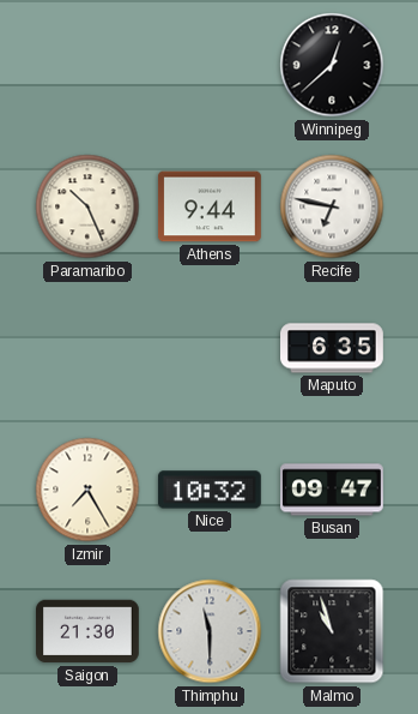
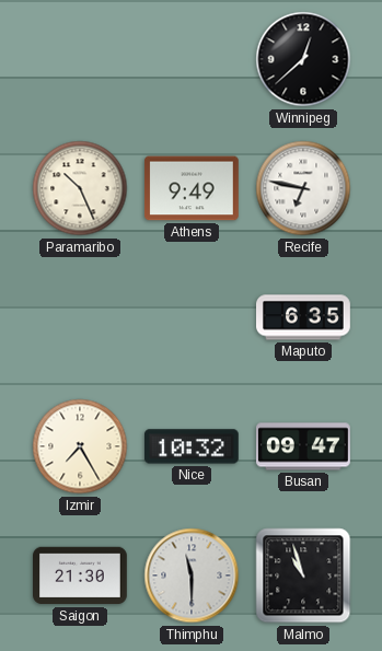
Athens: 9:44 -> 9:49 (192, 188)
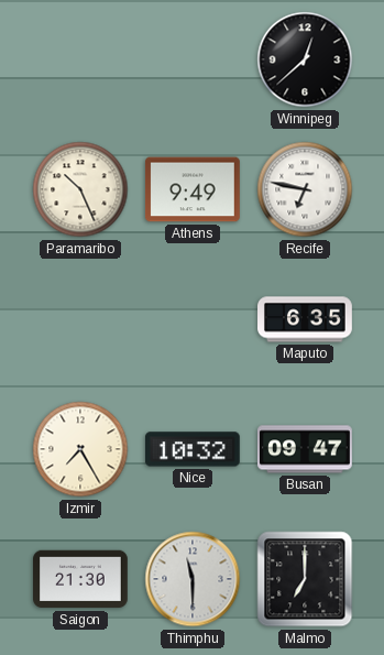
Malmo: 10:57 -> 7:00 (305, 579)
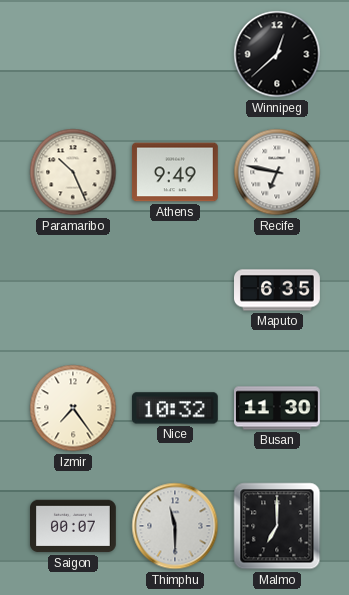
Izmir: 7:25 -> 7:24 (73, 408)
Busan: 09:47 -> 11:30 (278, 408)
Saigon: 21:30 -> 00:07 (74, 526)
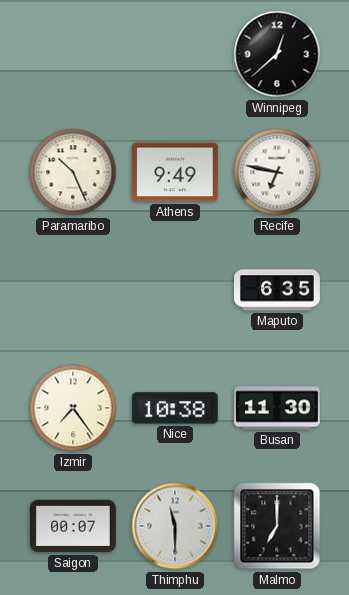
Nice: 10:32 -> 10:38 (175, 408)
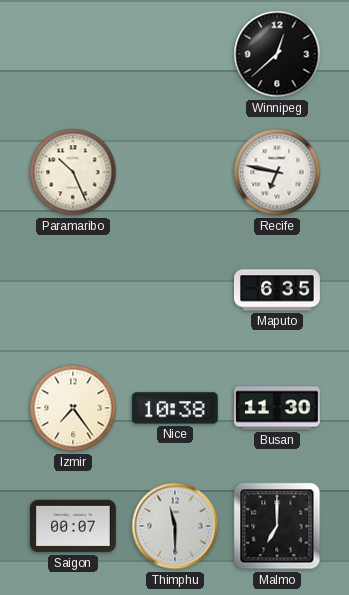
Athens: 9:49 -> none (175, 172)
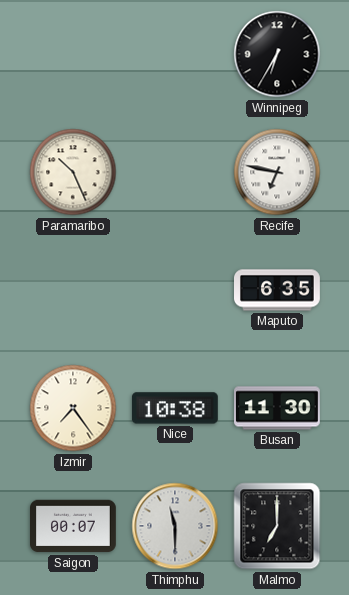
Winnipeg: 12:38 -> 6:35 (277, 54)
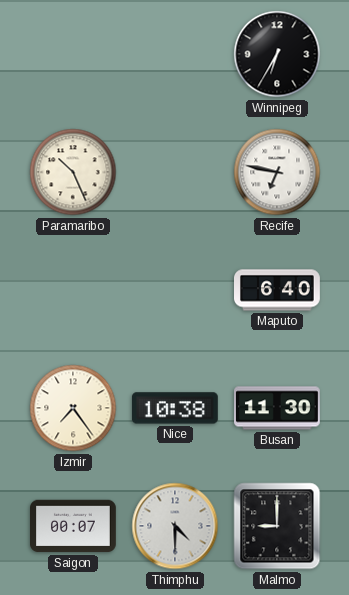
Maputo: 6:35 -> 6:40 (278, 290)
Thimphu: 11:30 -> 4:30 (175, 526)
Malmo: 7:00 -> 9:00 (277, 526)
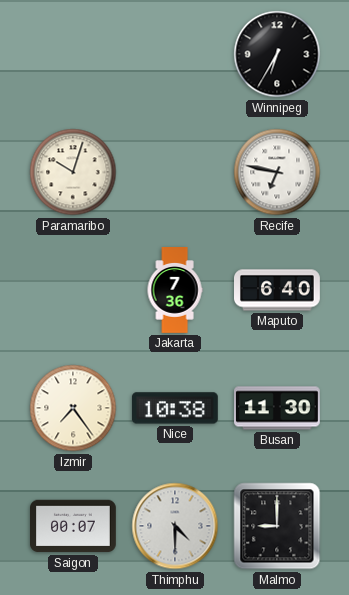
Paramaribo: 10:26 -> 10:03 (73, 172)
Jakarta: none -> 7:36 (175, 290)
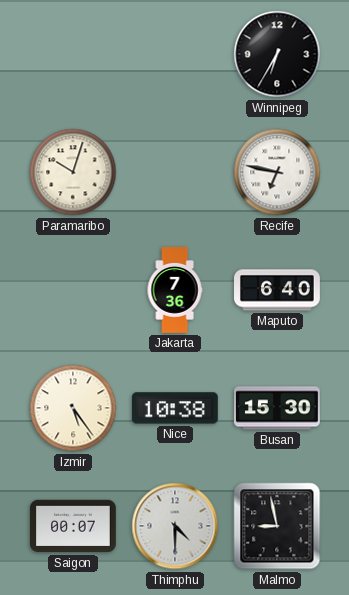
Izmir: 7:24 -> 5:24 (73, 408)
Busan: 11:30 -> 15:30 (278, 408)
Malmo: 9:00 -> 8:58 (277, 526)
